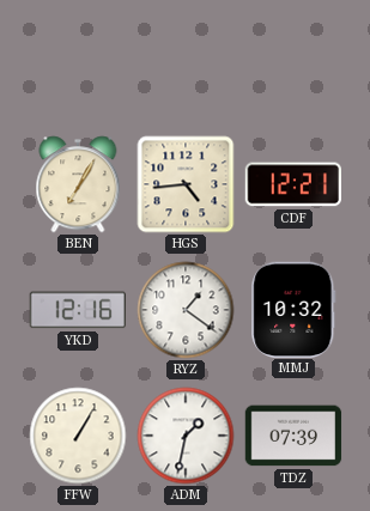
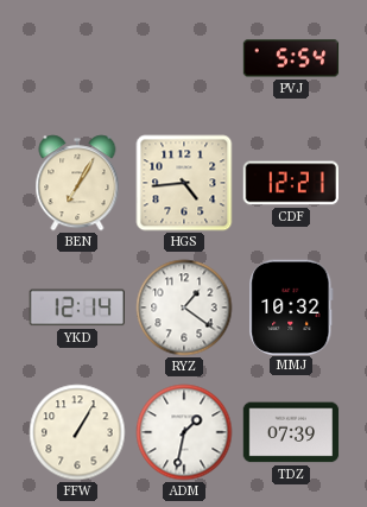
PVJ: none -> 5:54 (291, 58)
YKD: 12:16 -> 12:14 (77, 308)
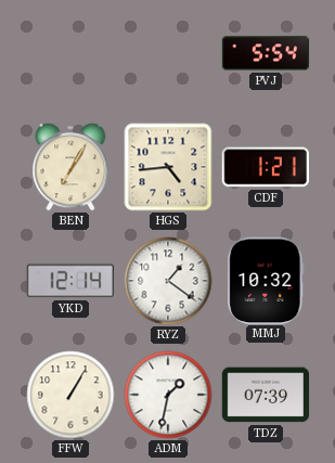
CDF: 12:21 -> 1:21 (265, 167)
